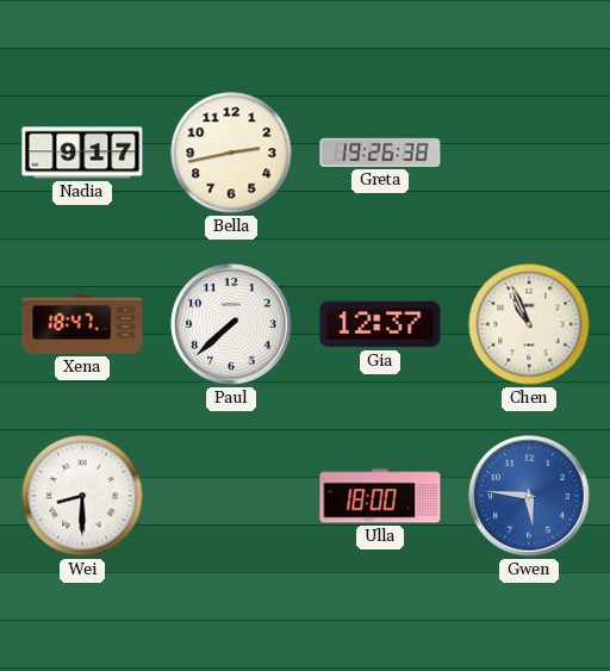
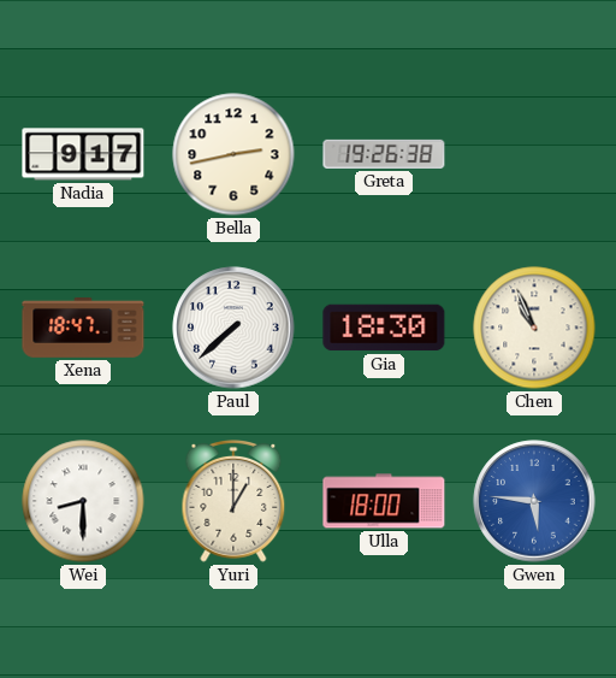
Gia: 12:37 -> 18:30 (384, 328)
Yuri: none -> 1:00 (233, 502)
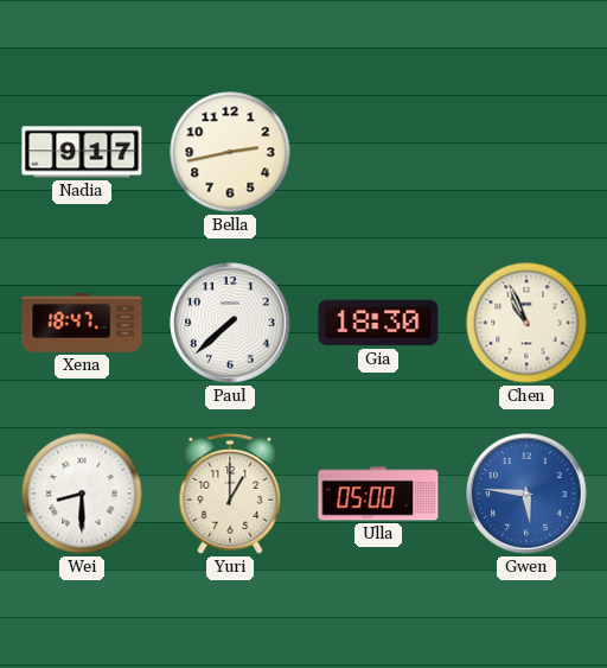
Greta: 19:26 -> none (384, 154)
Ulla: 18:00 -> 05:00 (378, 494)
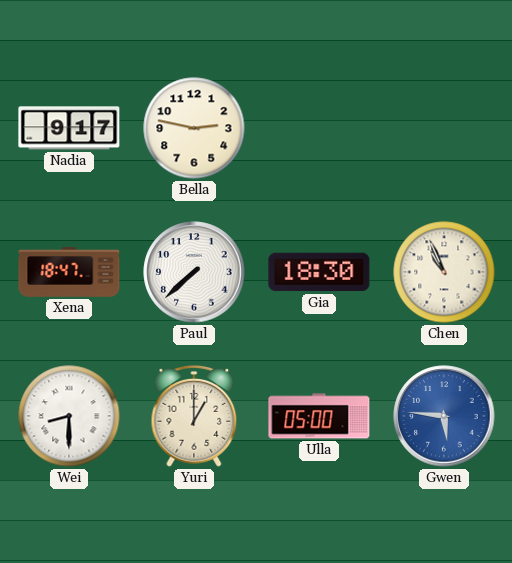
Bella: 2:43 -> 2:47 (194, 128)
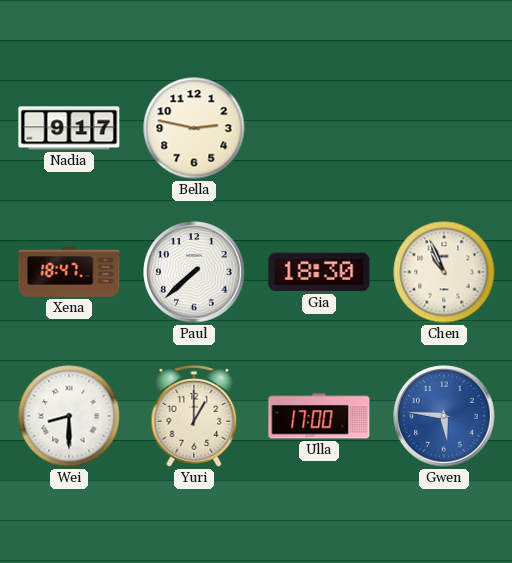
Ulla: 05:00 -> 17:00 (319, 416)
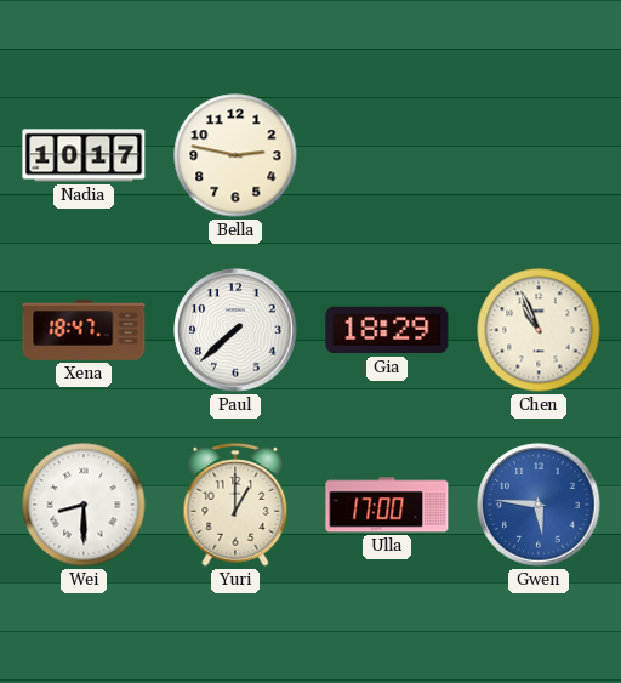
Nadia: 9:17 -> 10:17 (84, 155)
Gia: 18:30 -> 18:29 (387, 330)
